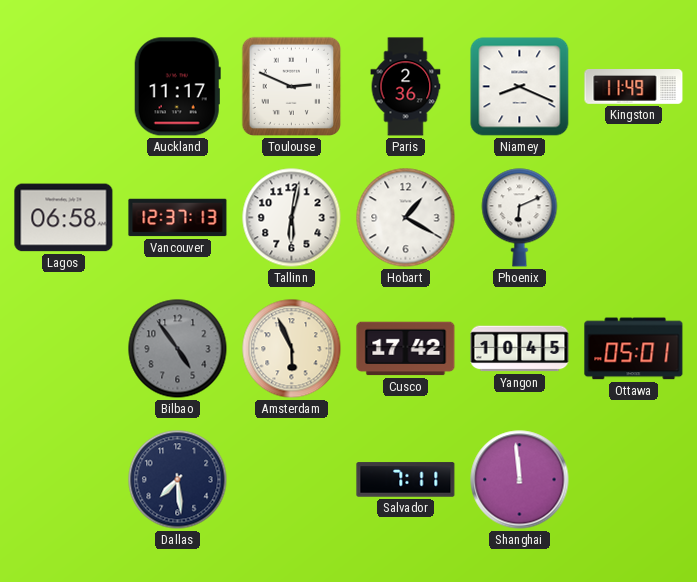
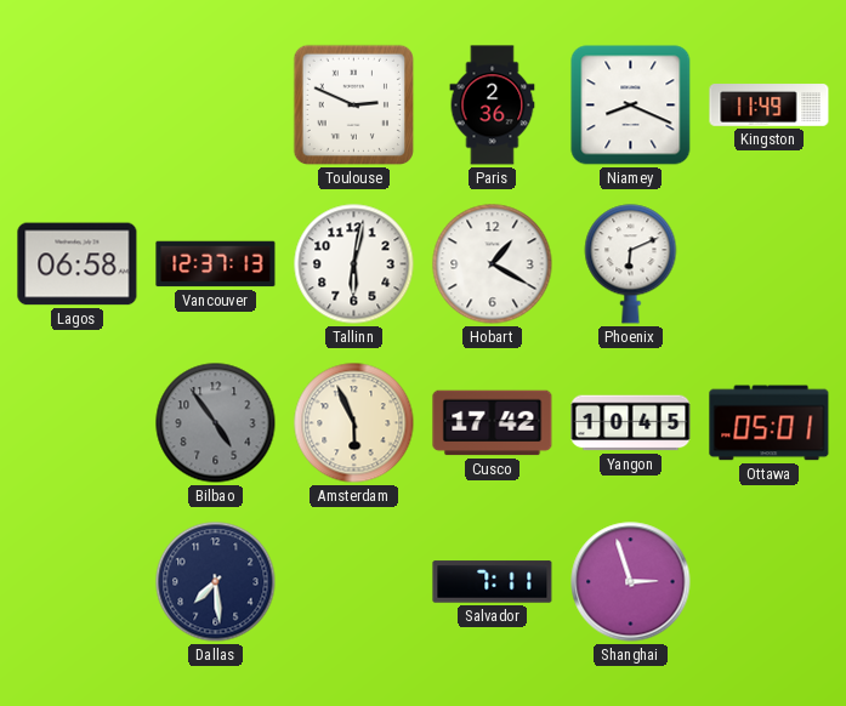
Auckland: 11:17 -> none (177, 87)
Shanghai: 11:59 -> 2:57 (631, 582)
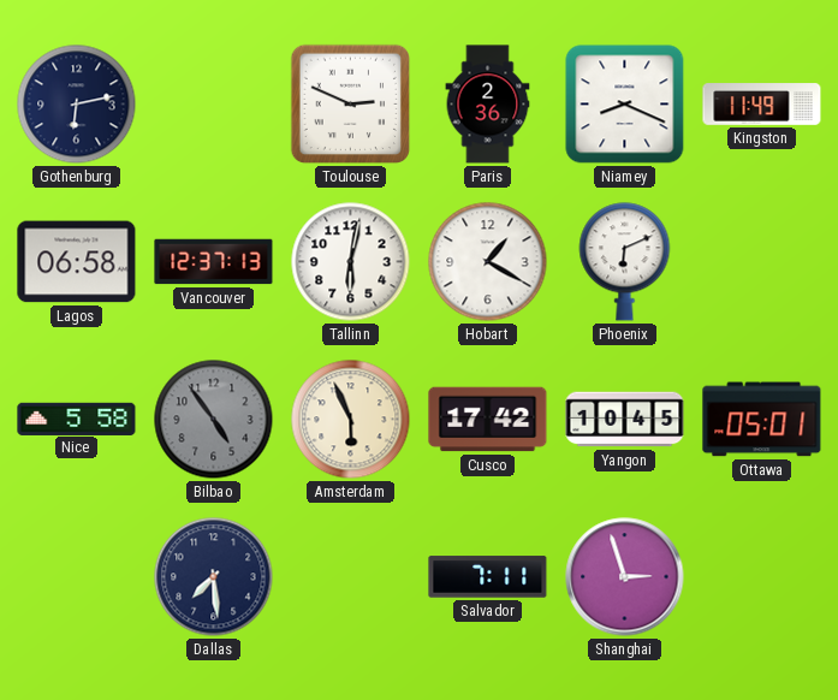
Gothenburg: none -> 6:13 (77, 105)
Nice: none -> 5:58 (77, 419)
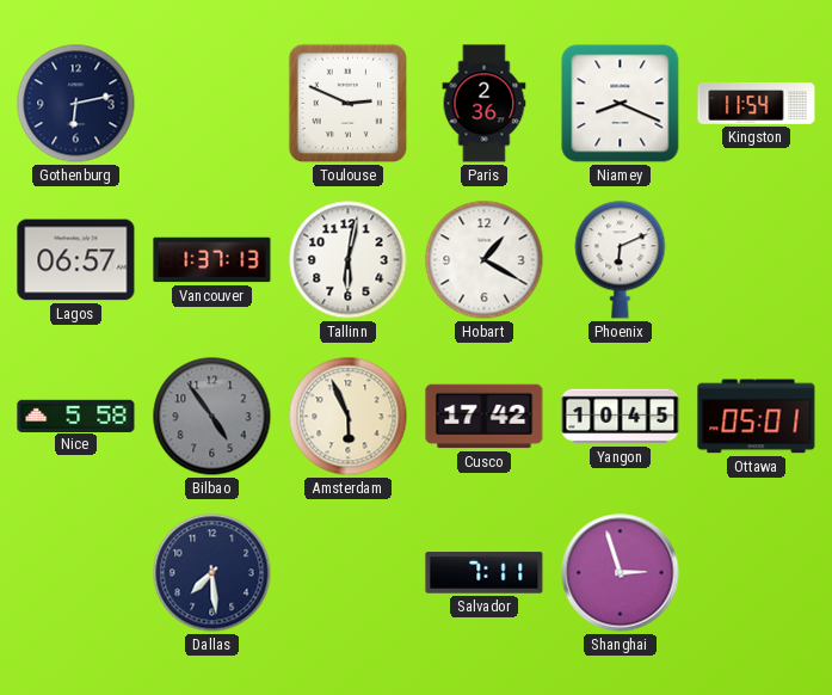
Kingston: 11:49 -> 11:54 (757, 104)
Lagos: 06:58 -> 06:57 (76, 260)
Vancouver: 12:37 -> 1:37 (212, 260)
